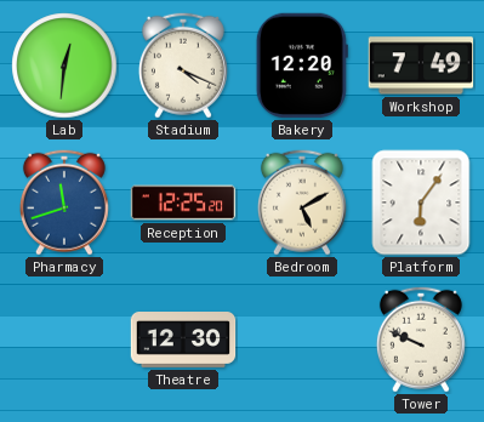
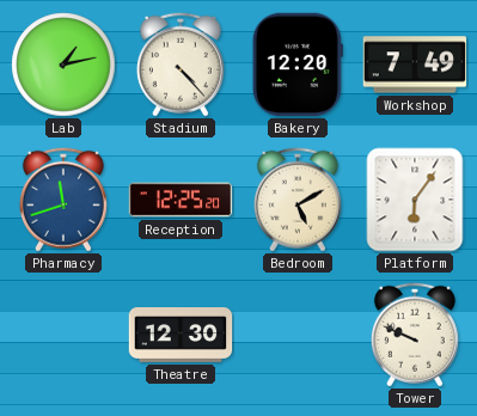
Lab: 12:31 -> 1:13 (63, 65)
Stadium: 4:19 -> 4:23 (181, 65)
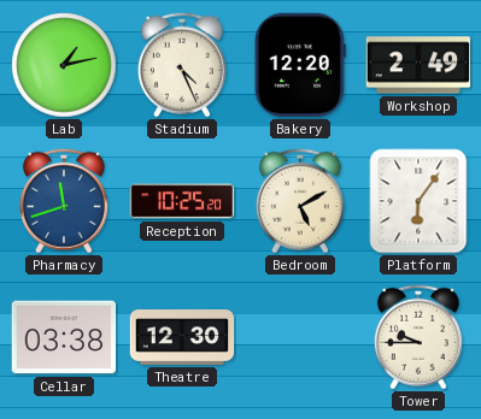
Stadium: 4:23 -> 4:26 (182, 65)
Workshop: 7:49 -> 2:49 (418, 65)
Reception: 12:25 -> 10:25 (182, 201)
Cellar: none -> 03:38 (64, 337)
Tower: 9:49 -> 9:45 (418, 337)
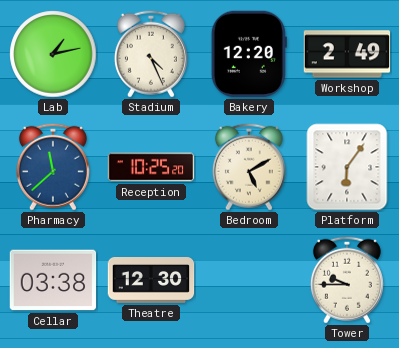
Pharmacy: 11:42 -> 11:38 (53, 167)
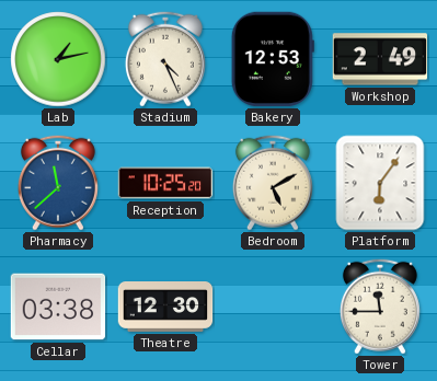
Bakery: 12:20 -> 12:53 (273, 59)
Tower: 9:45 -> 11:45 (380, 307)
